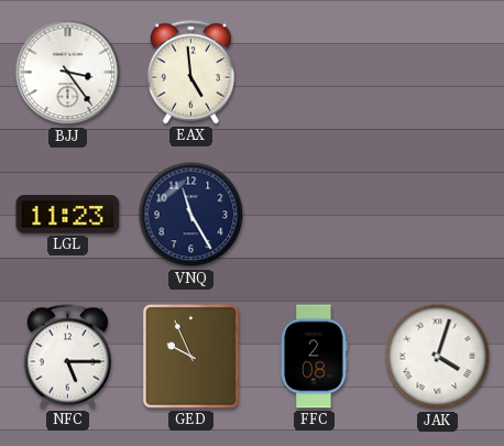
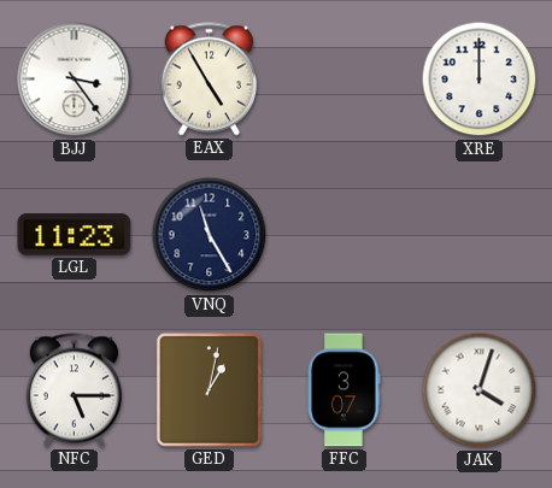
EAX: 4:59 -> 4:55 (209, 80)
XRE: none -> 12:00 (480, 80)
GED: 9:56 -> 1:02 (209, 390)
FFC: 2:08 -> 3:07 (345, 390)
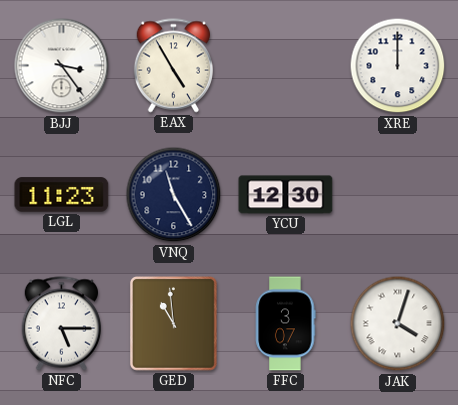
YCU: none -> 12:30 (286, 195)
GED: 1:02 -> 10:59 (173, 324)
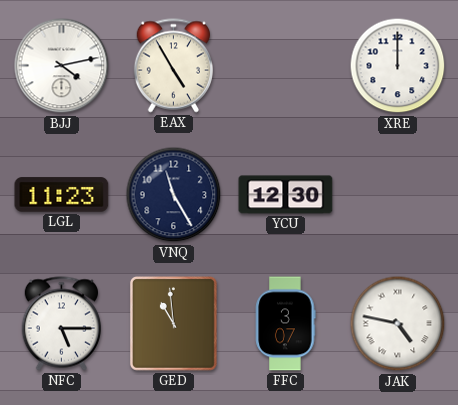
BJJ: 3:24 -> 4:13 (62, 66)
JAK: 4:03 -> 4:47 (398, 324)
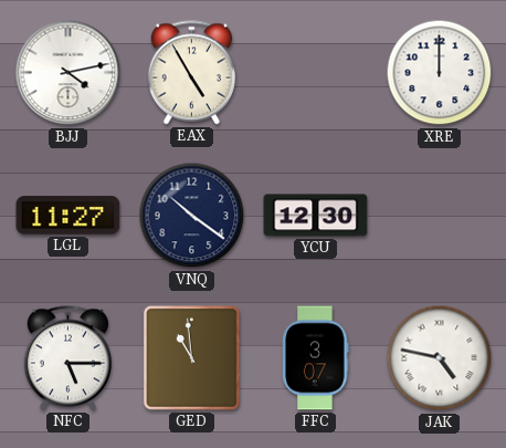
LGL: 11:23 -> 11:27 (68, 216)
VNQ: 11:25 -> 10:21 (192, 216)
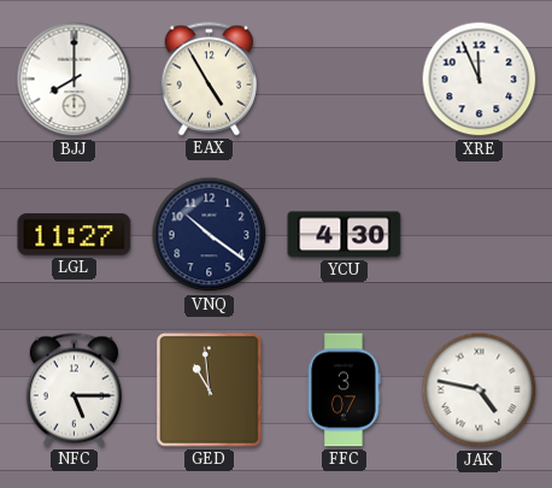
BJJ: 4:13 -> 8:00 (75, 80)
XRE: 12:00 -> 11:56 (480, 80)
YCU: 12:30 -> 4:30 (345, 235)
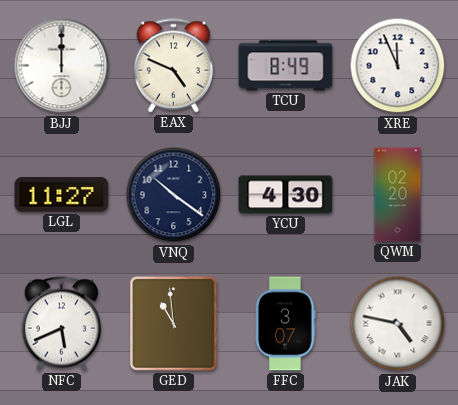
BJJ: 8:00 -> 12:00 (62, 66)
EAX: 4:55 -> 4:49 (173, 66)
TCU: none -> 8:49 (286, 66)
QWM: none -> 02:20 (398, 195)
NFC: 5:15 -> 5:41 (61, 324)
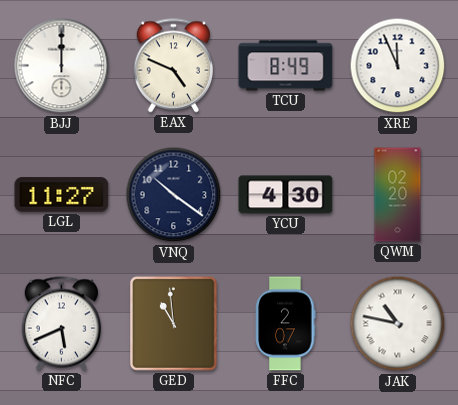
FFC: 3:07 -> 2:07 (286, 324)
JAK: 4:47 -> 10:47 (398, 324)
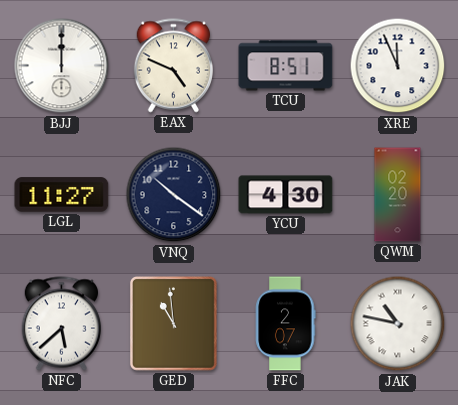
TCU: 8:49 -> 8:51 (286, 66)
NFC: 5:41 -> 5:38 (61, 324)
